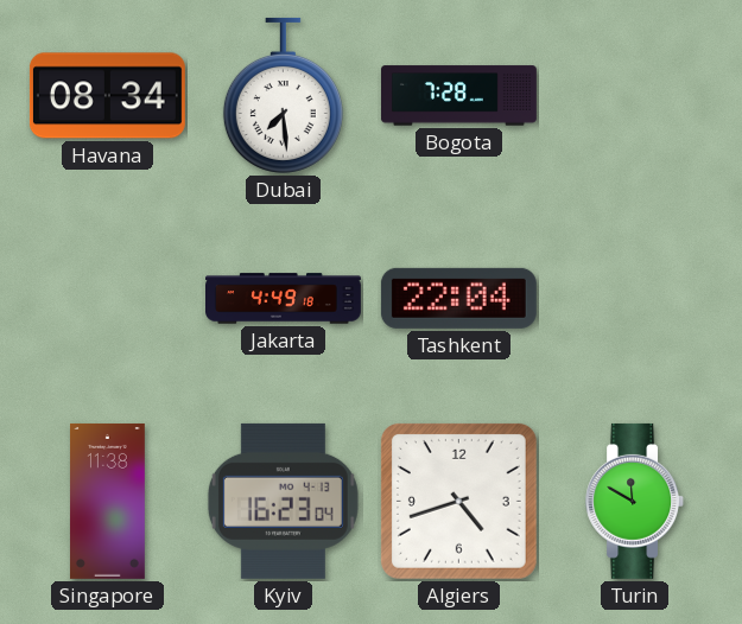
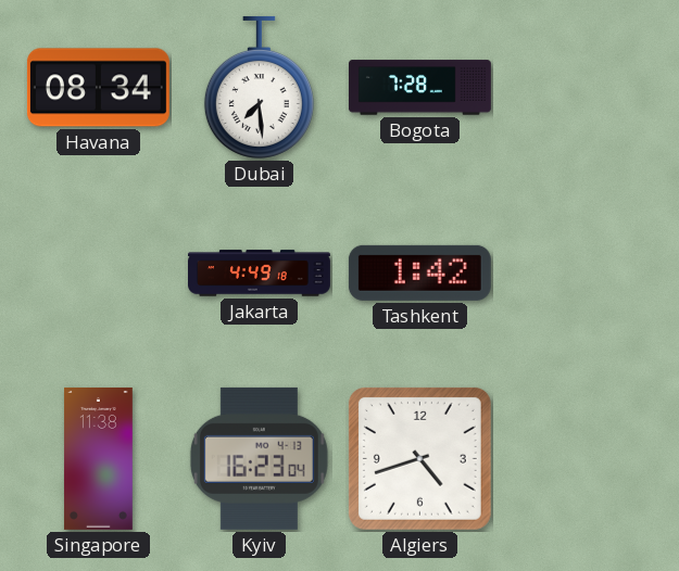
Tashkent: 22:04 -> 1:42 (419, 272)
Turin: 11:50 -> none (635, 501)
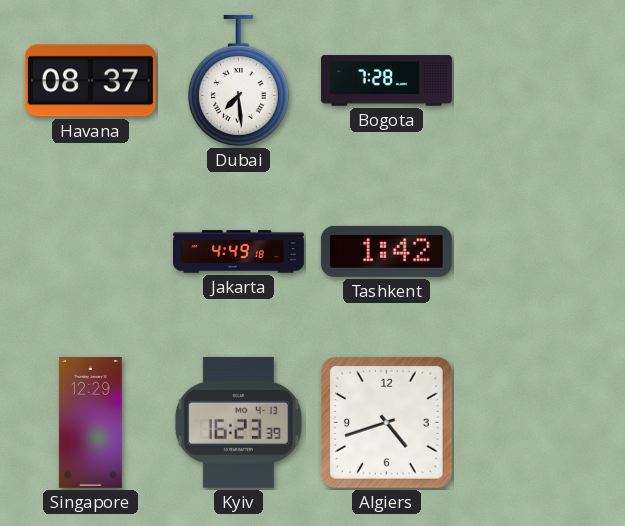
Havana: 08:34 -> 08:37 (90, 81)
Singapore: 11:38 -> 12:29 (91, 422)
Kyiv: 16:23:04 -> 16:23:39 (238, 422)
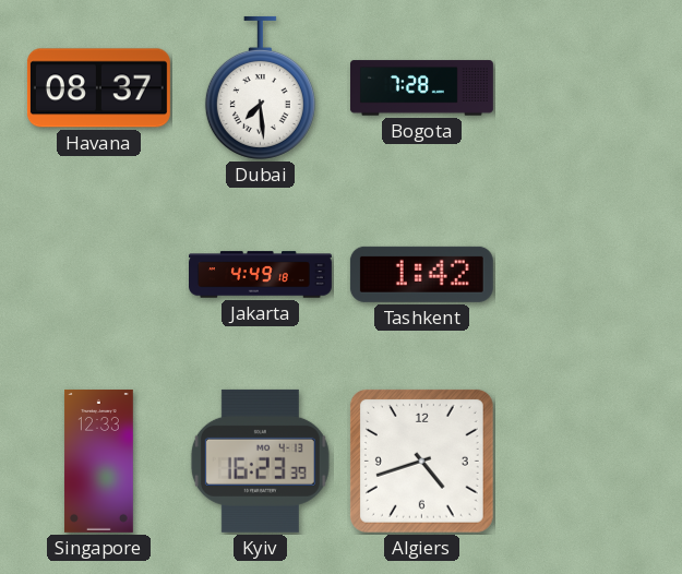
Singapore: 12:29 -> 12:33 (99, 461)
